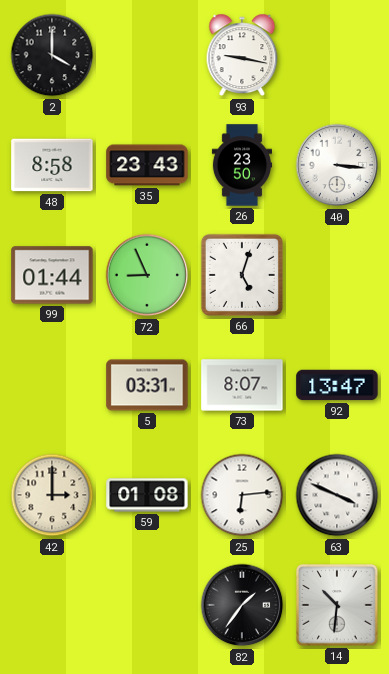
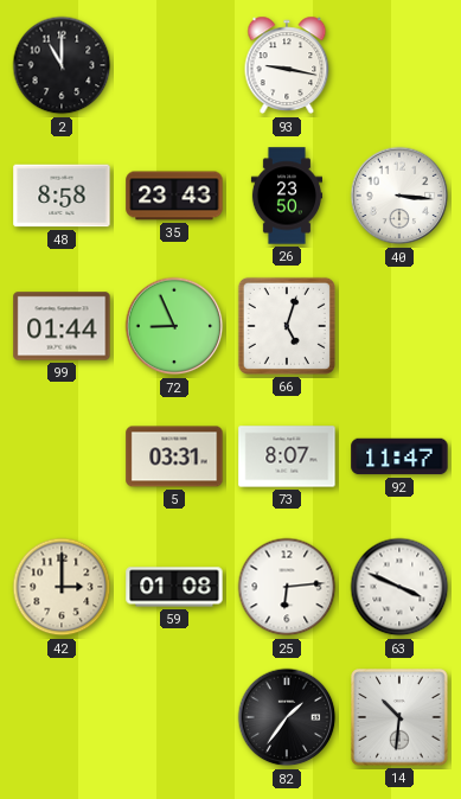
2: 4:00 -> 11:00 (62, 65)
92: 13:47 -> 11:47 (399, 456)
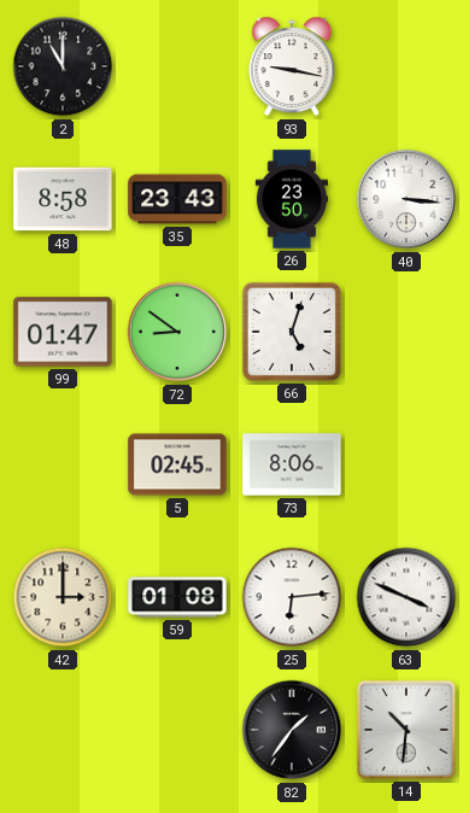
99: 01:44 -> 01:47 (63, 332)
72: 8:56 -> 8:51 (177, 332)
5: 03:31 -> 02:45 (177, 464)
73: 8:07 -> 8:06 (292, 464)
92: 11:47 -> none (399, 456)
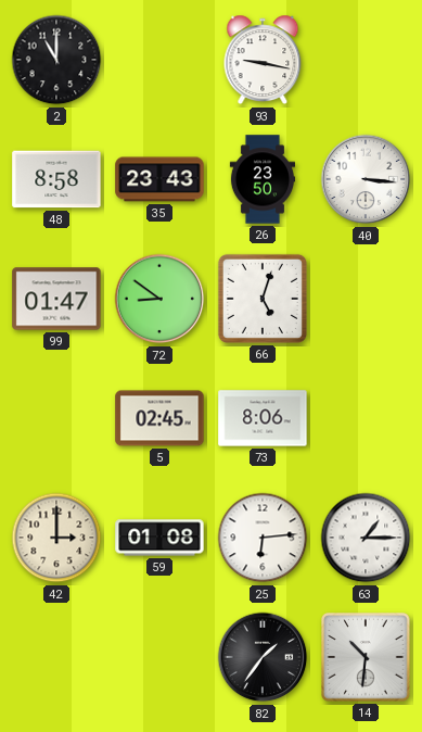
63: 3:49 -> 1:15 (366, 538)
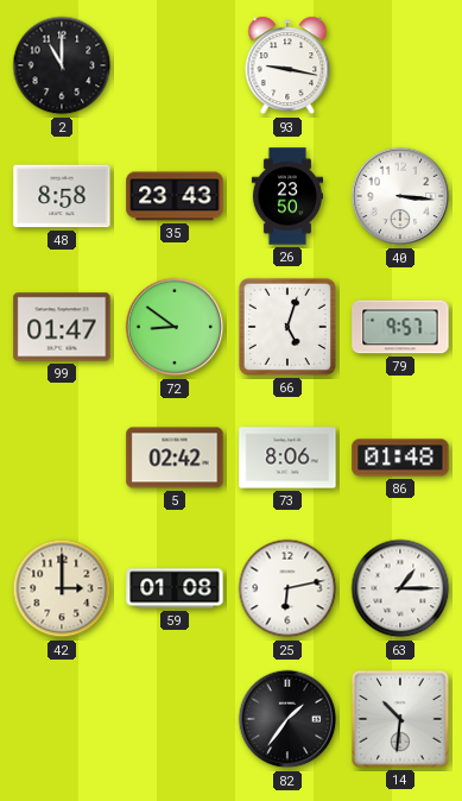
79: none -> 9:57 (400, 327)
5: 02:45 -> 02:42 (175, 458)
86: none -> 01:48 (400, 458)
25: 6:14 -> 6:13 (287, 588)
